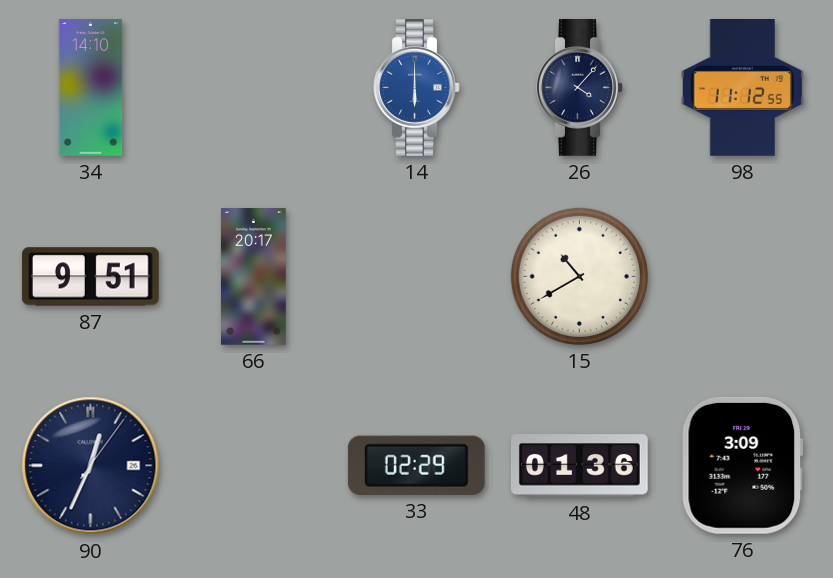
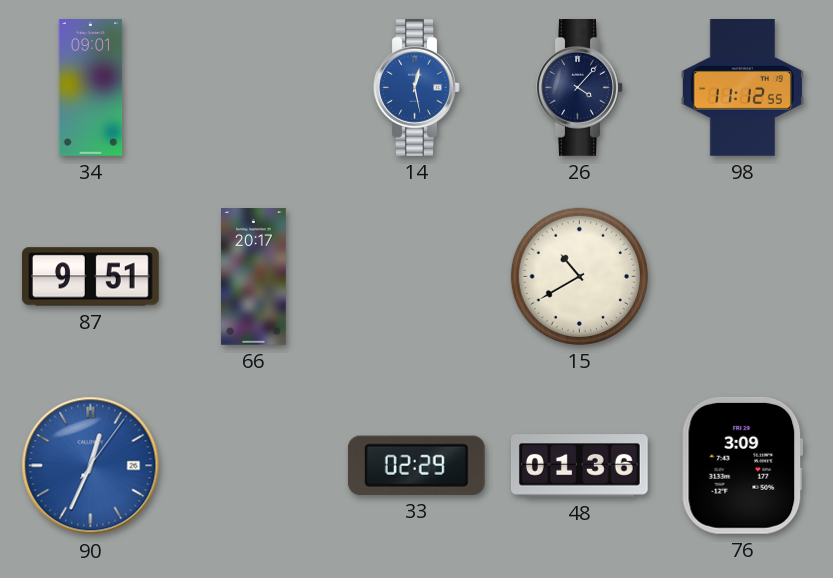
34: 14:10 -> 09:01 (91, 88)
14: 6:00 -> 12:28 (417, 88)
90 dial: navy -> blue (91, 466)
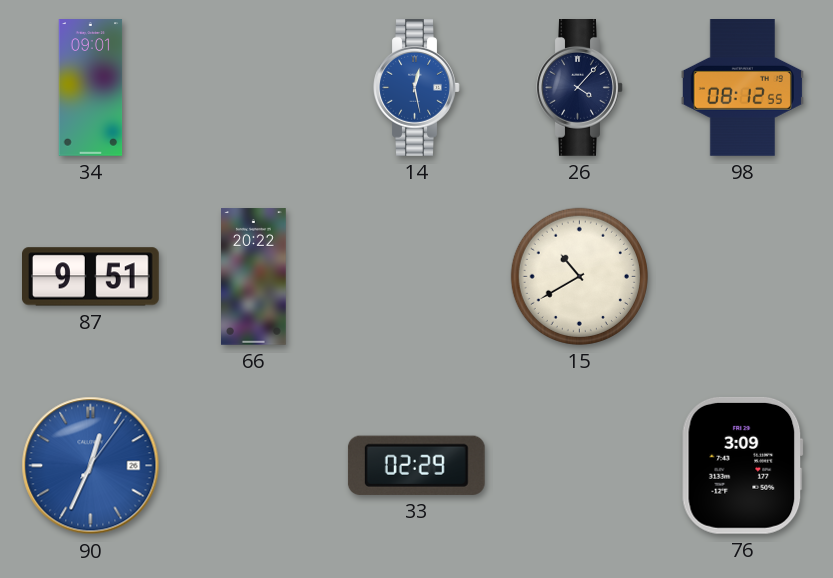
98: 11:12 -> 08:12 (742, 88)
66: 20:17 -> 20:22 (254, 277)
48: 01:36 -> none (579, 466)
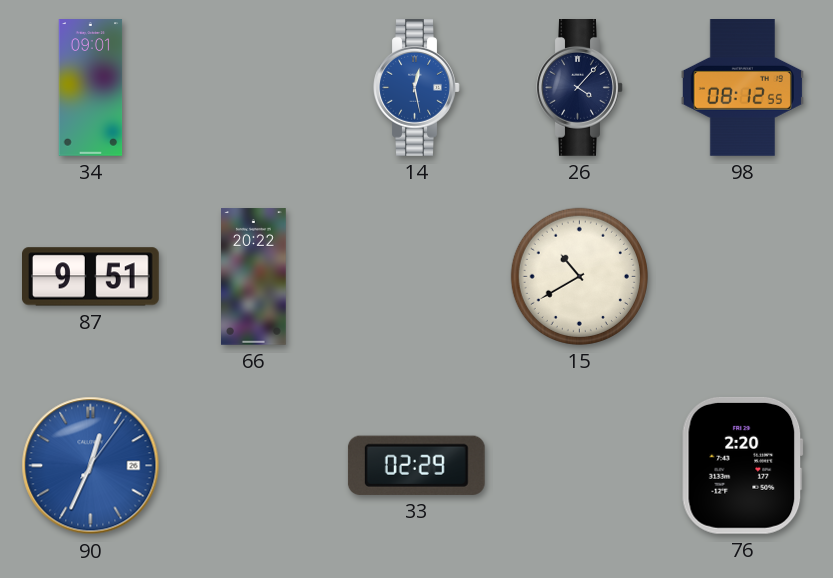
76: 3:09 -> 2:20 (742, 465)
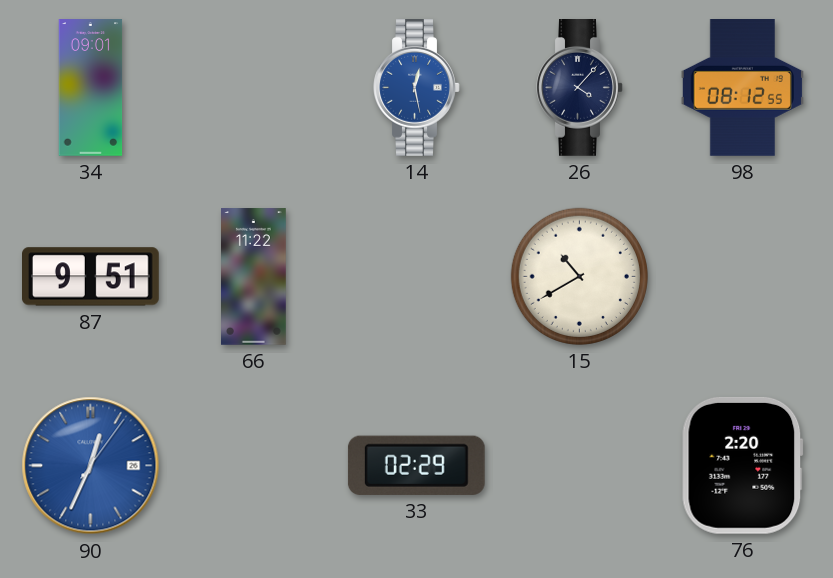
66: 20:22 -> 11:22 (254, 277)
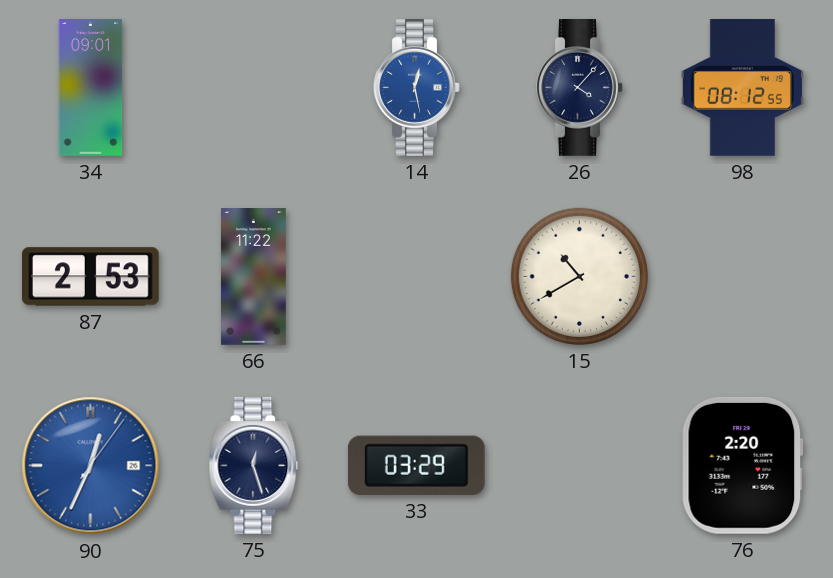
87: 9:51 -> 2:53 (91, 277)
75: none -> 12:27 (254, 466)
33: 02:29 -> 03:29 (416, 465)
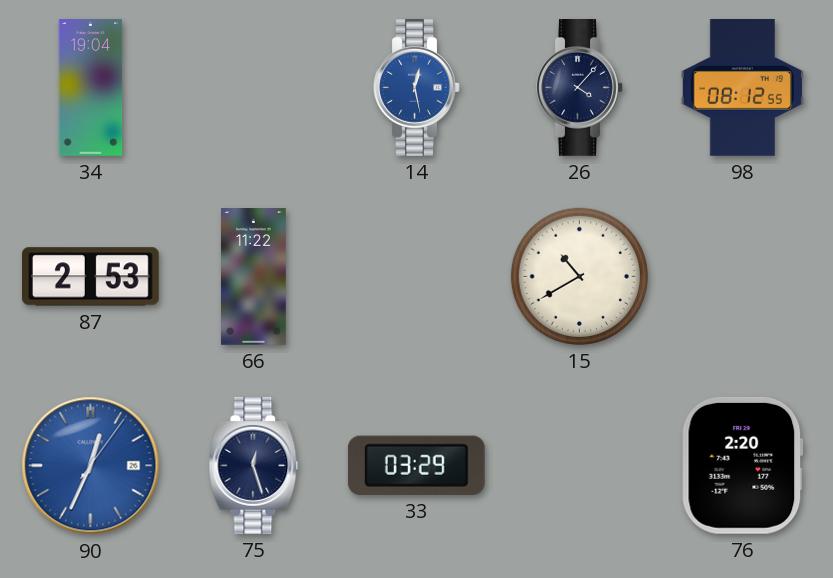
34: 09:01 -> 19:04 (91, 88)
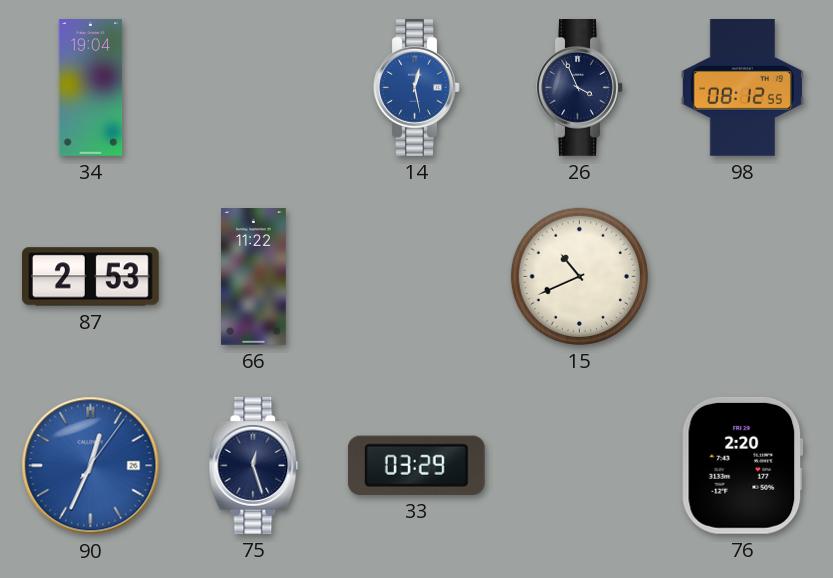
26: 4:07 -> 3:56 (580, 88)
15: 10:40 -> 10:41 (579, 276)
